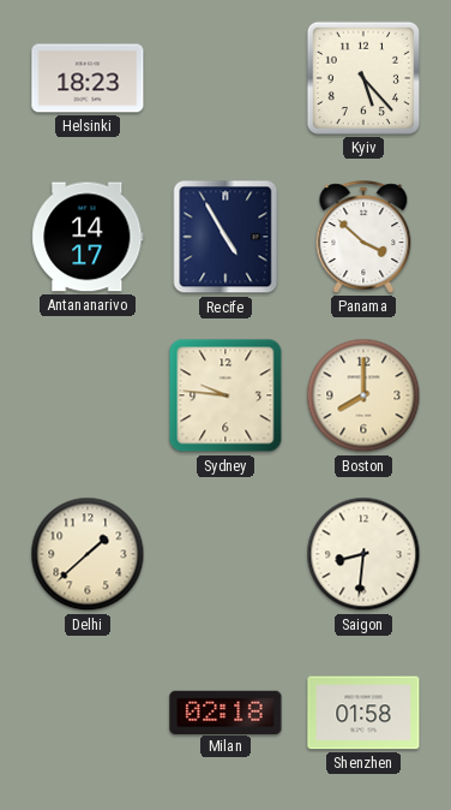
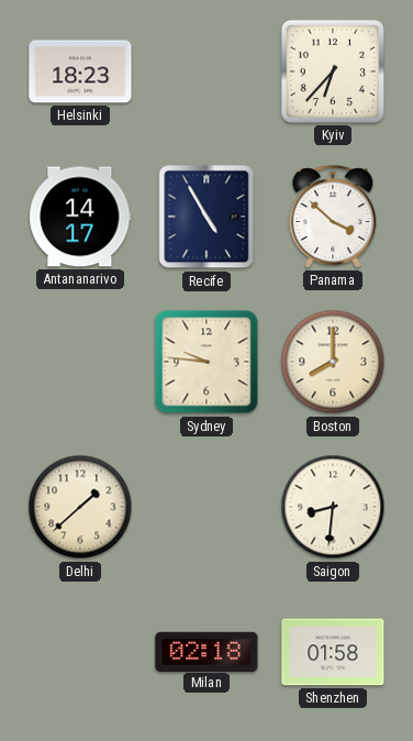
Kyiv: 5:23 -> 6:37 (333, 71)
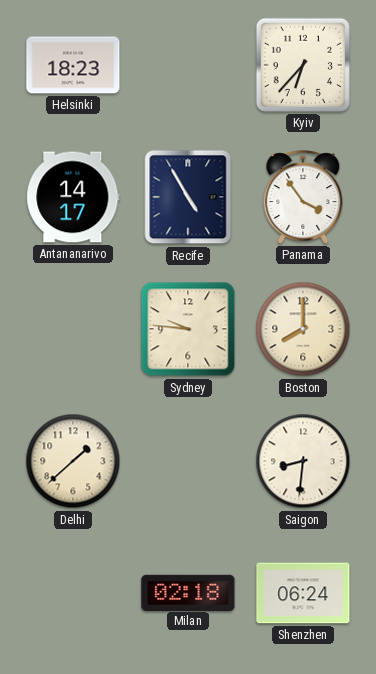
Panama: 3:52 -> 3:54 (303, 197)
Shenzhen: 01:58 -> 06:24 (303, 593)
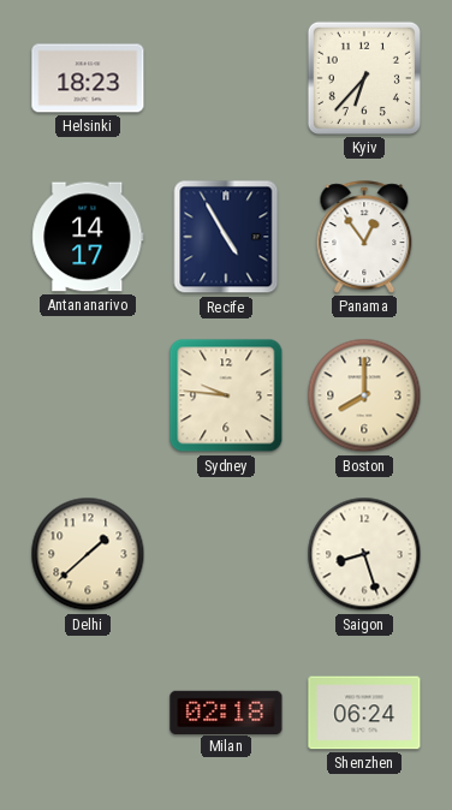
Panama: 3:54 -> 12:54 (364, 237)
Saigon: 8:31 -> 8:27 (364, 554)
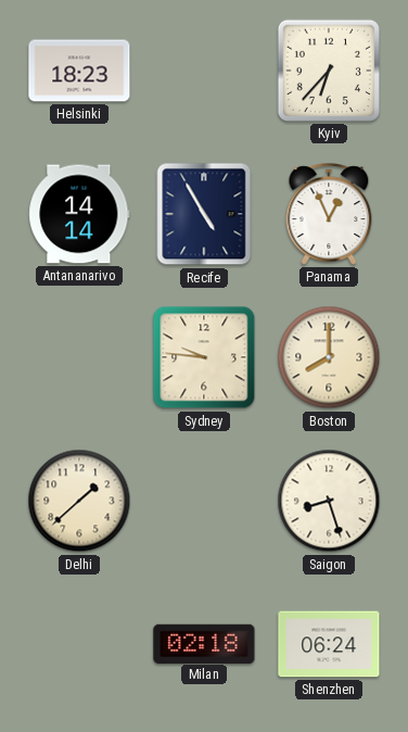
Antananarivo: 14:17 -> 14:14 (79, 214)
Panama: 12:54 -> 12:56 (329, 214)
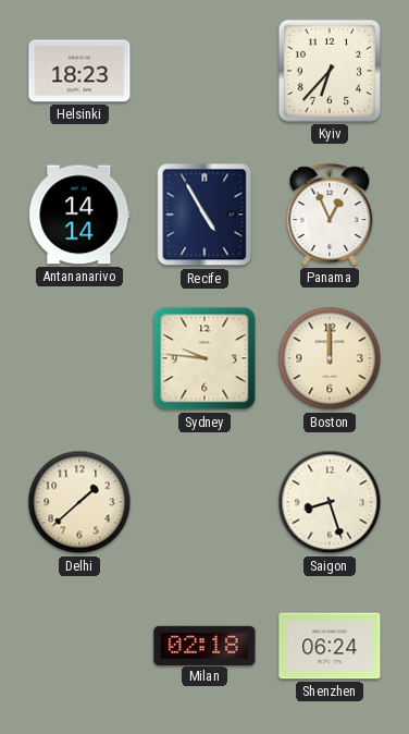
Boston: 8:00 -> 12:00 (330, 358)
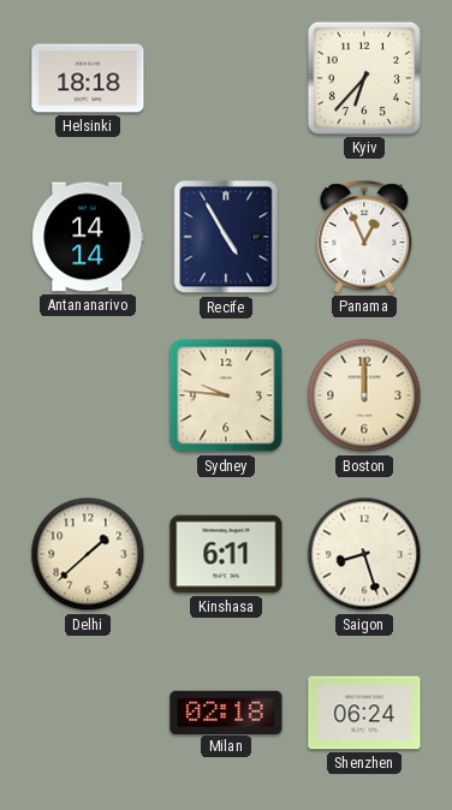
Helsinki: 18:23 -> 18:18 (88, 78)
Kinshasa: none -> 6:11 (226, 554)
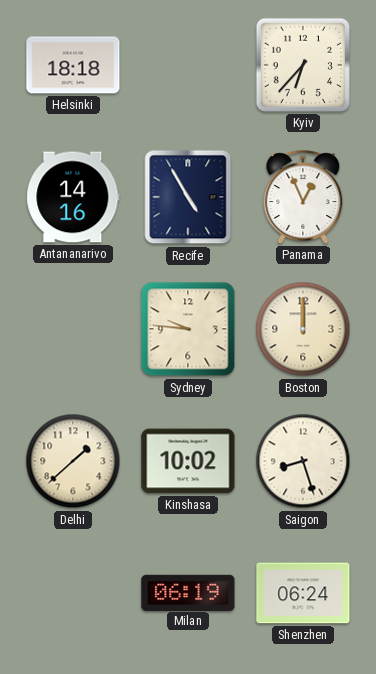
Antananarivo: 14:14 -> 14:16 (73, 197)
Kinshasa: 6:11 -> 10:02 (188, 461)
Milan: 02:18 -> 06:19 (188, 592)
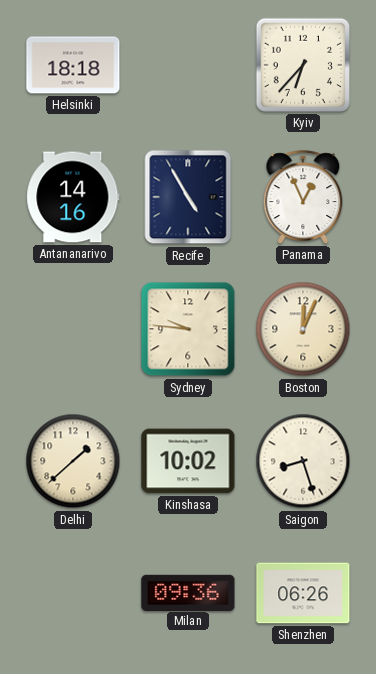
Boston: 12:00 -> 12:04 (303, 329)
Milan: 06:19 -> 09:36 (188, 592)
Shenzhen: 06:24 -> 06:26 (303, 593)
